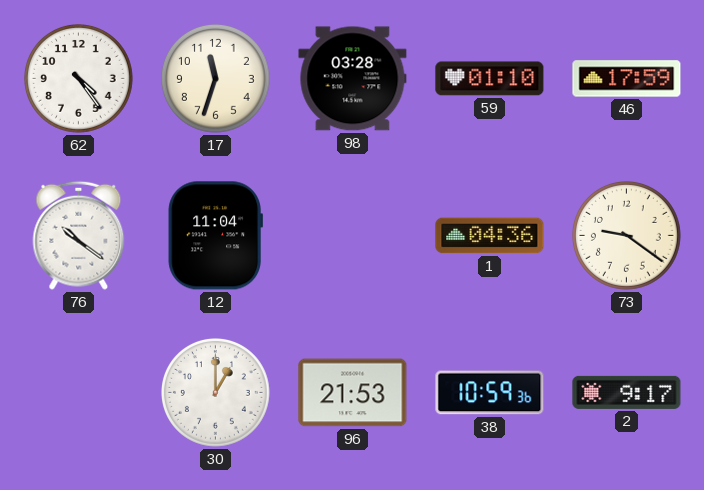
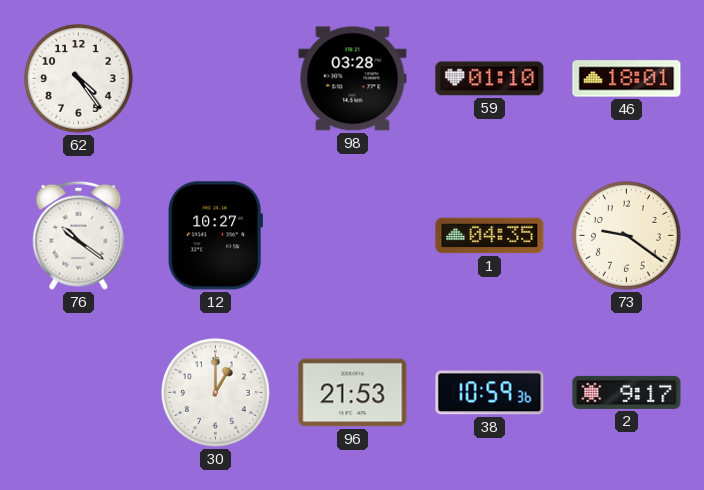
17: 11:33 -> none (216, 79)
46: 17:59 -> 18:01 (627, 79)
12: 11:04 -> 10:27 (215, 236)
1: 04:36 -> 04:35 (490, 236)
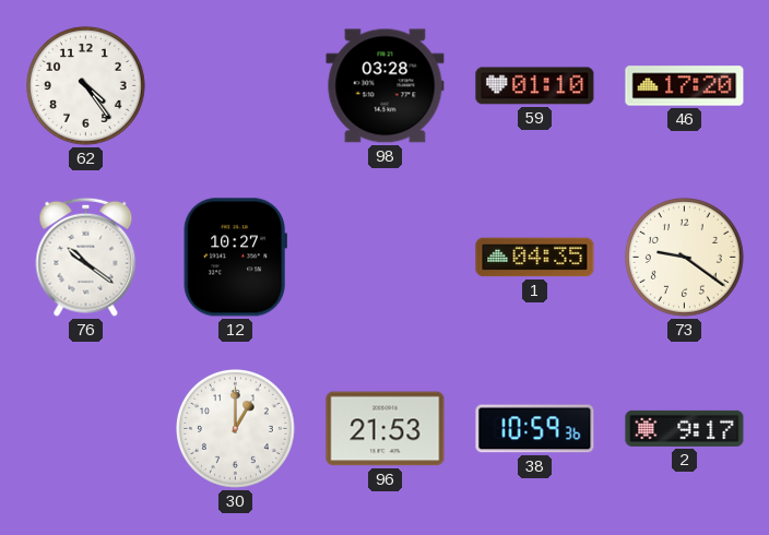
46: 18:01 -> 17:20 (685, 86)
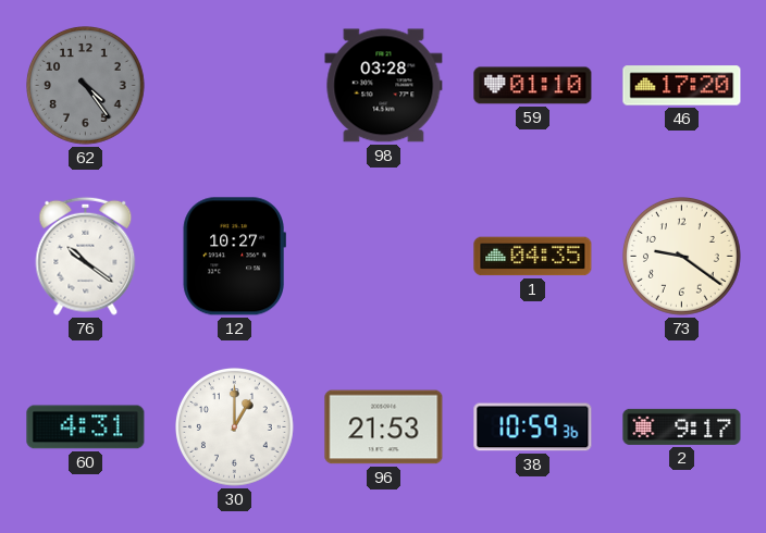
62 dial: white -> grey (86, 86)
60: none -> 4:31 (86, 427)
